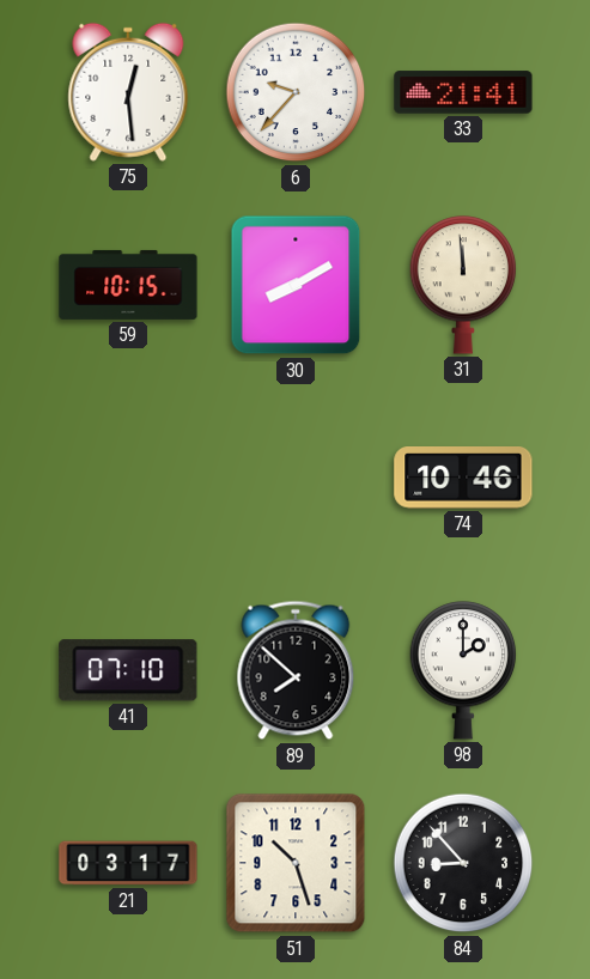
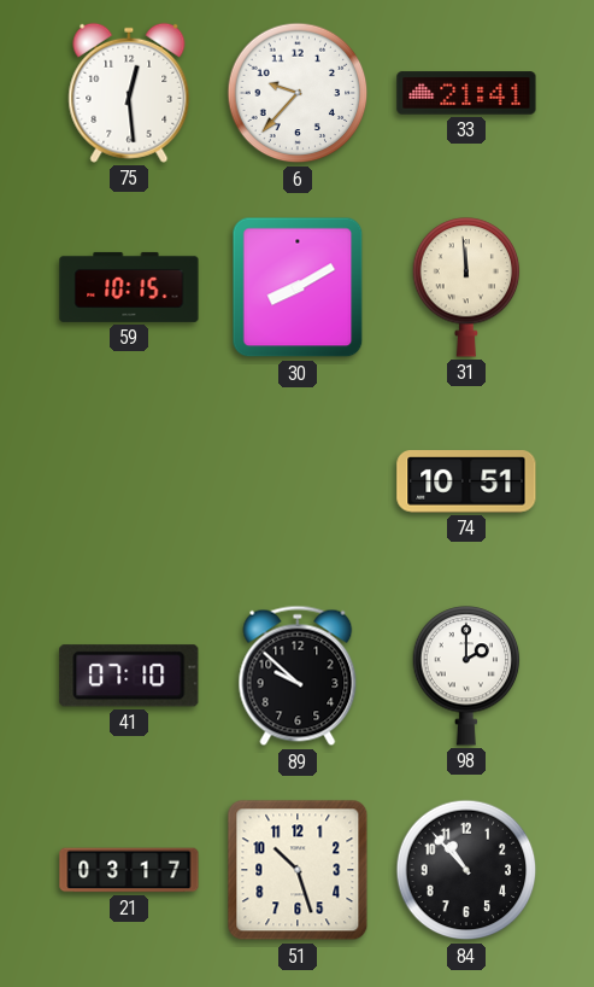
74: 10:46 -> 10:51 (466, 483)
89: 7:52 -> 9:52 (298, 676)
84: 8:53 -> 10:53 (466, 870)
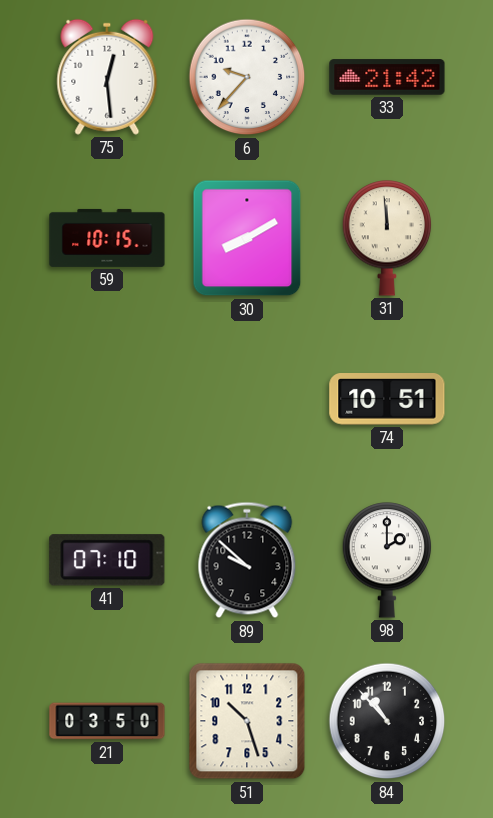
33: 21:41 -> 21:42 (387, 77)
21: 03:17 -> 03:50 (107, 721)
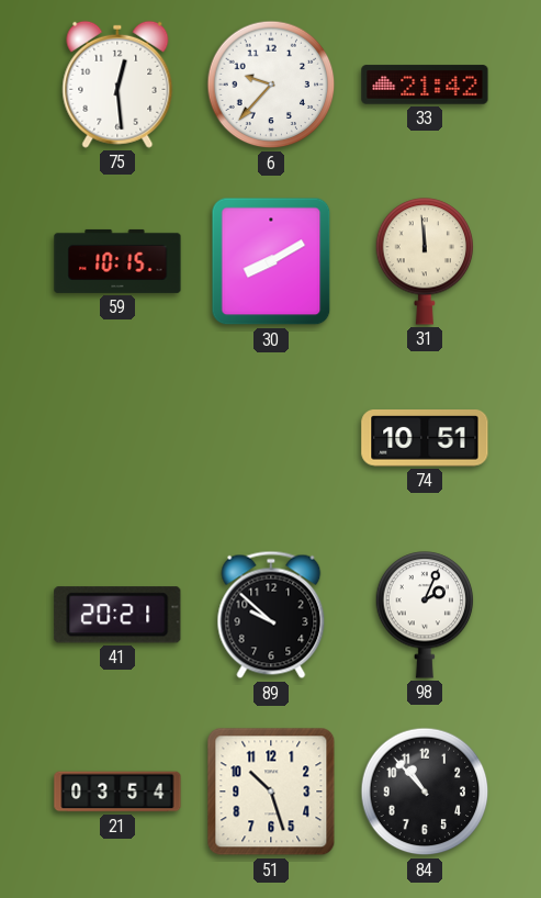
41: 07:10 -> 20:21 (117, 615)
98: 2:00 -> 2:04 (425, 615)
21: 03:50 -> 03:54 (117, 792)
